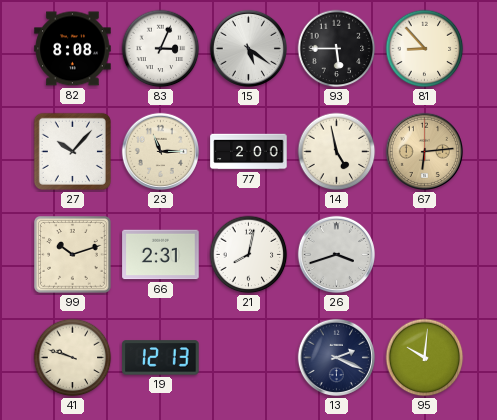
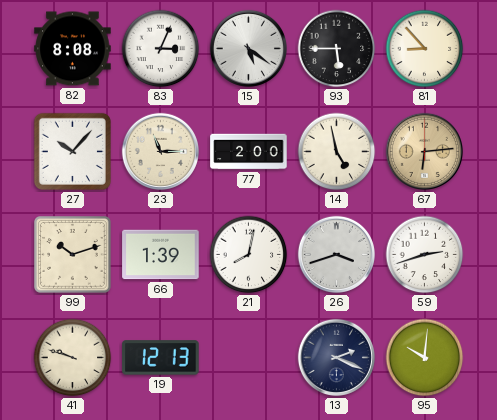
66: 2:31 -> 1:39 (161, 255)
59: none -> 2:42 (425, 255)
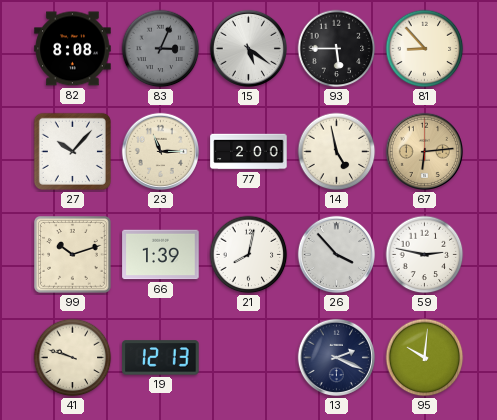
83 dial: white -> grey (161, 49)
26: 3:42 -> 3:53 (336, 254)
59: 2:42 -> 2:47 (425, 255)
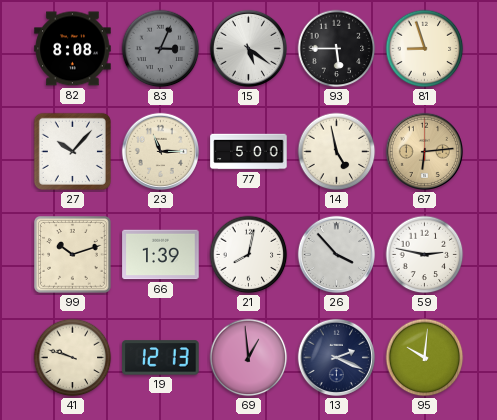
81: 8:53 -> 8:57 (425, 49)
77: 2:00 -> 5:00 (249, 152)
69: none -> 12:59 (249, 358)
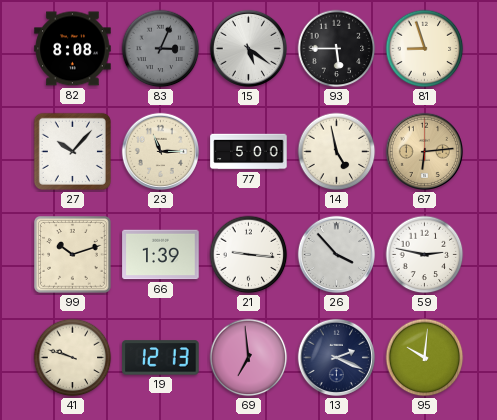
21: 8:02 -> 9:16 (249, 255)
69: 12:59 -> 6:59 (249, 358)
